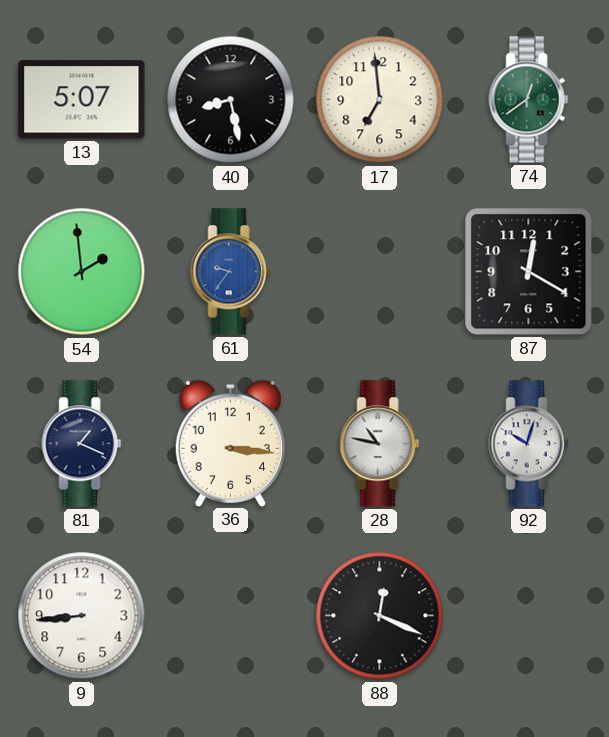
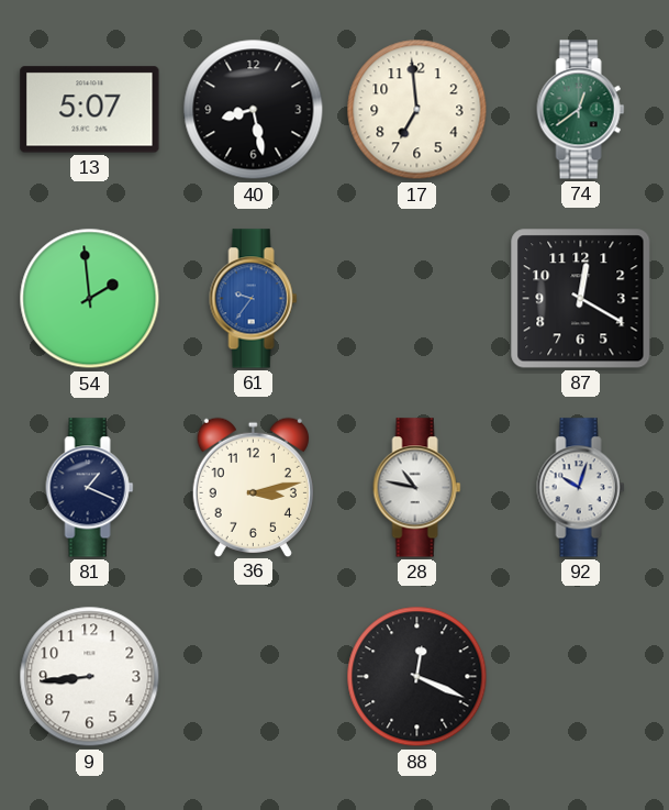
36: 3:16 -> 3:13 (253, 487)
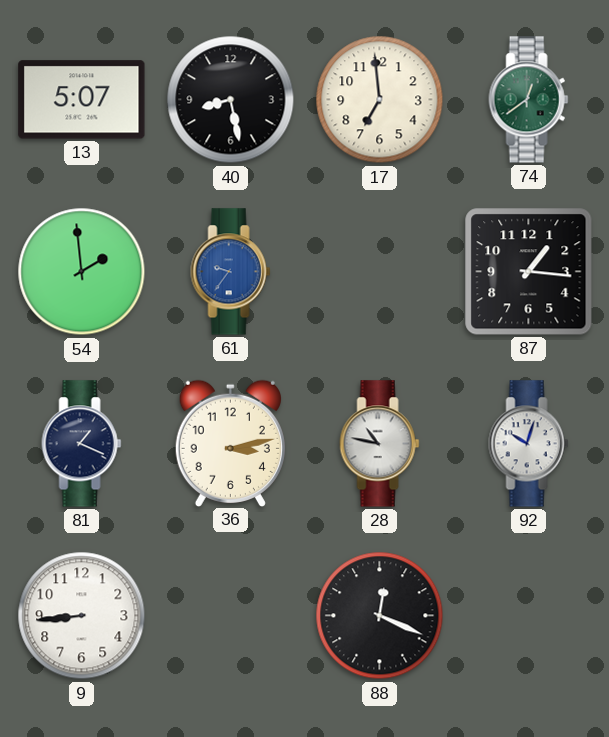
87: 12:20 -> 1:16 (529, 272)
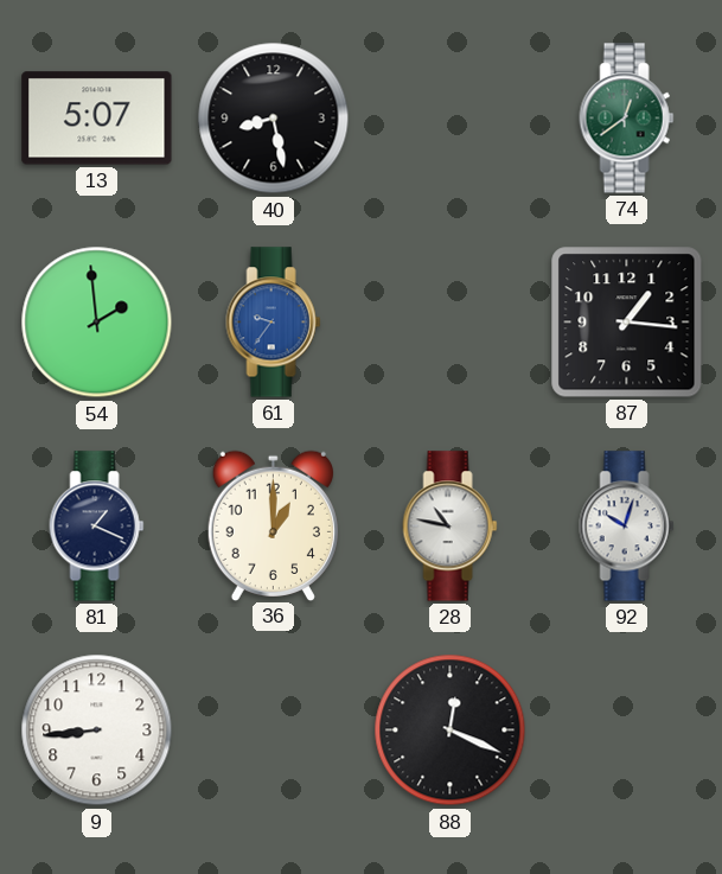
17: 6:59 -> none (380, 100)
36: 3:13 -> 1:00 (273, 525)
